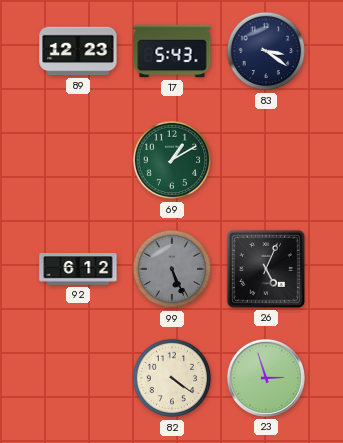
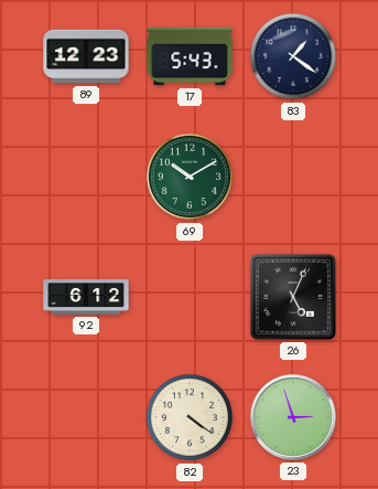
83: 3:21 -> 1:21 (293, 56)
69: 1:10 -> 10:10 (190, 177)
99: 5:26 -> none (172, 269)
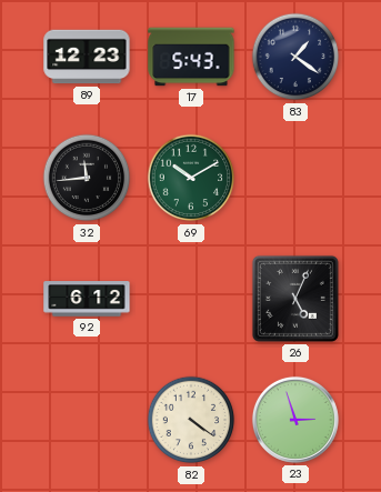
32: none -> 11:44 (87, 178)
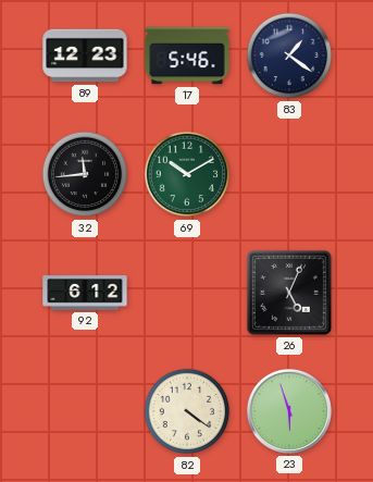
17: 5:43 -> 5:46 (187, 55)
23: 2:57 -> 5:57 (289, 411)
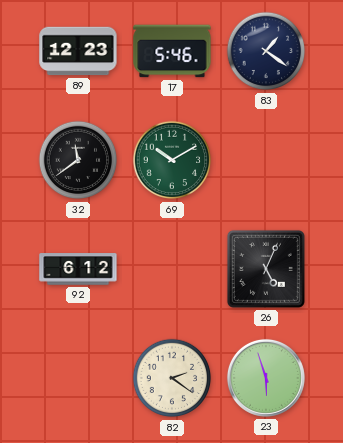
32: 11:44 -> 11:39 (78, 160)
82: 4:21 -> 2:21 (172, 378)
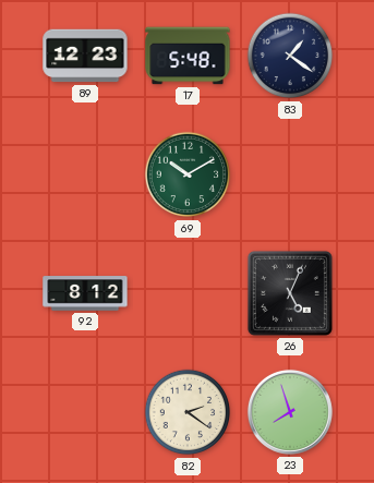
17: 5:46 -> 5:48 (188, 56)
32: 11:39 -> none (78, 160)
92: 6:12 -> 8:12 (85, 293)
23: 5:57 -> 7:57 (290, 412)
